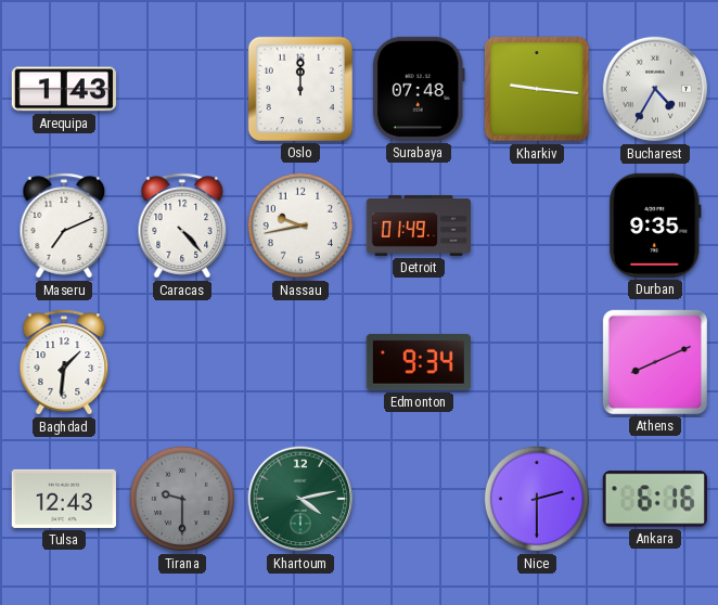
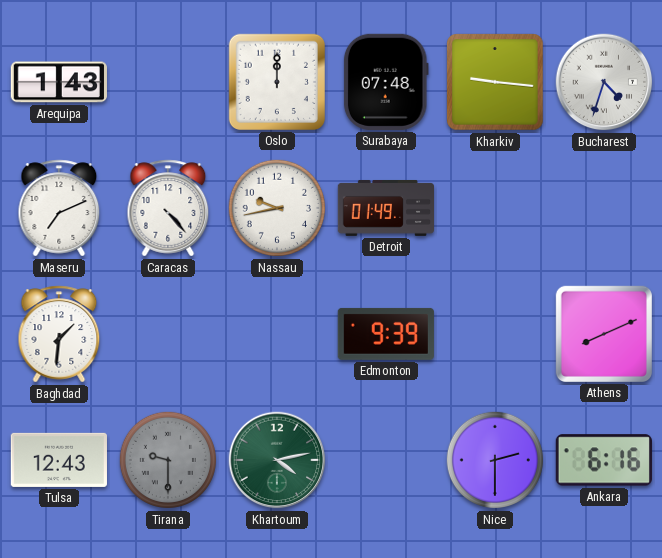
Bucharest: 4:35 -> 4:33 (604, 82)
Durban: 9:35 -> none (655, 226)
Edmonton: 9:34 -> 9:39 (386, 334)
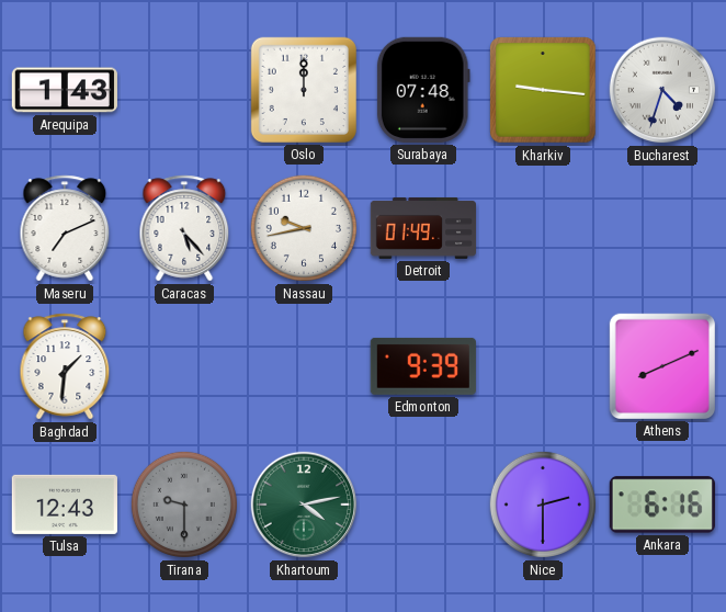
Caracas: 4:23 -> 5:23 (184, 228)
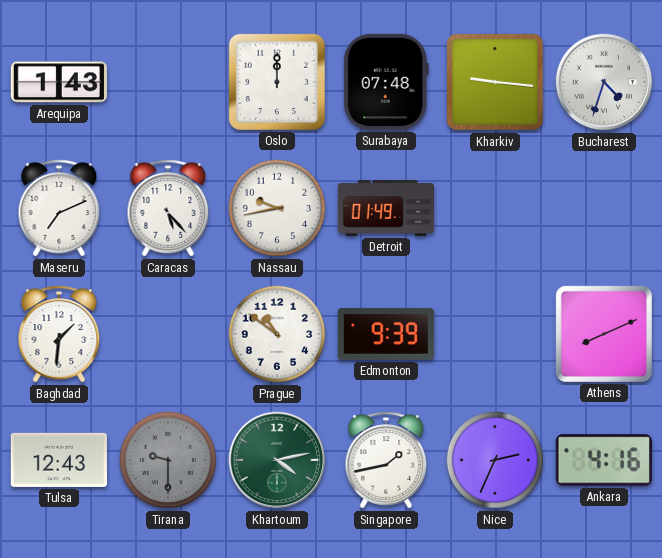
Prague: none -> 10:51 (277, 334)
Singapore: none -> 1:43 (386, 460)
Nice: 2:30 -> 2:34 (495, 460)
Ankara: 6:16 -> 4:16 (604, 460)
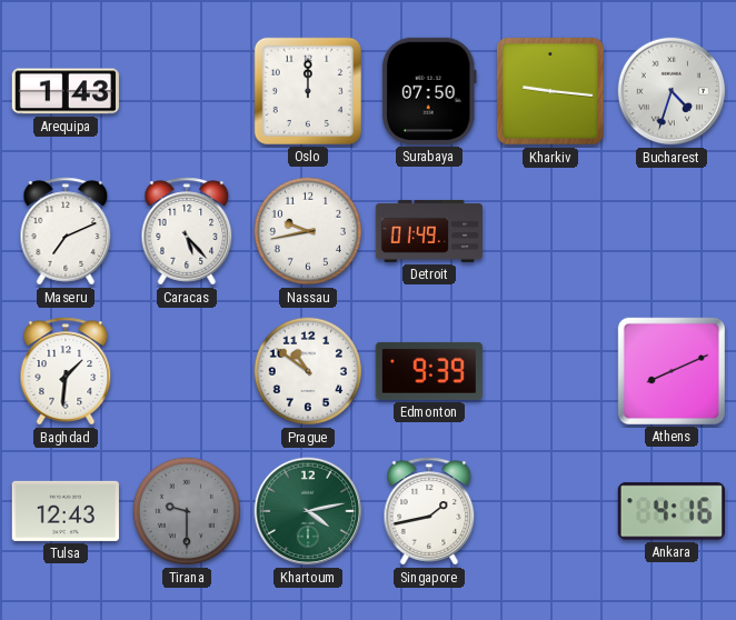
Surabaya: 07:48 -> 07:50 (429, 91)
Nice: 2:34 -> none (495, 460)
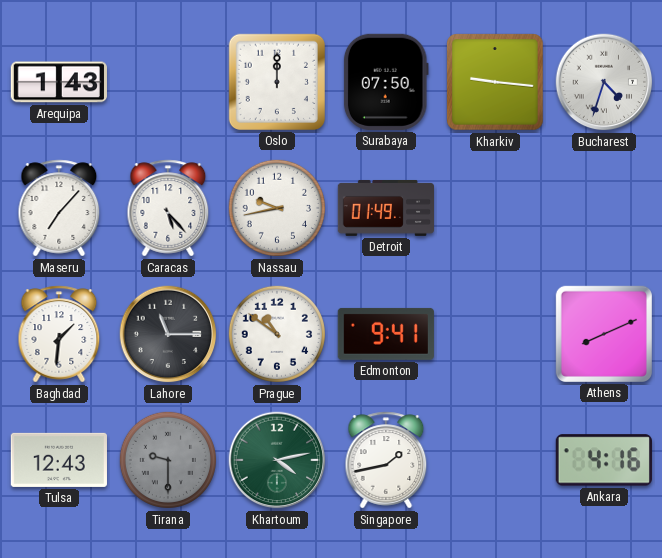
Maseru: 7:11 -> 7:07 (59, 208)
Lahore: none -> 11:15 (168, 334)
Edmonton: 9:39 -> 9:41 (386, 334)
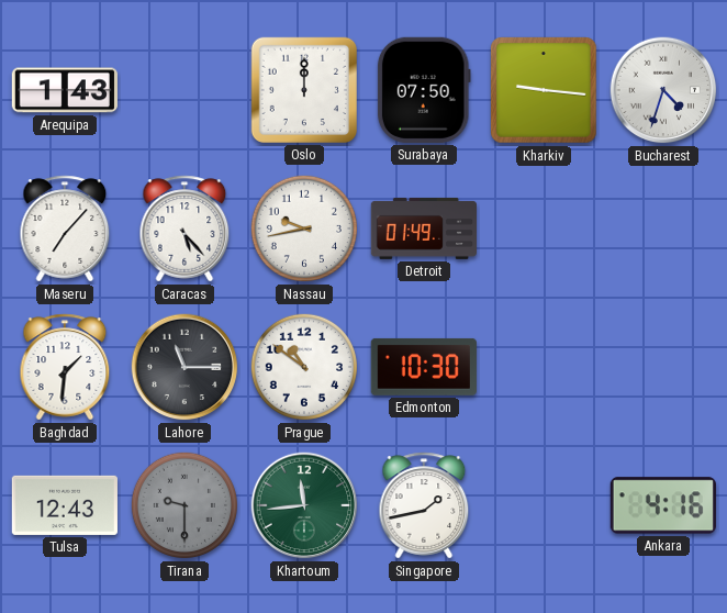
Edmonton: 9:41 -> 10:30 (424, 367)
Athens: 8:11 -> none (604, 334)
Khartoum: 4:13 -> 11:44 (304, 505)
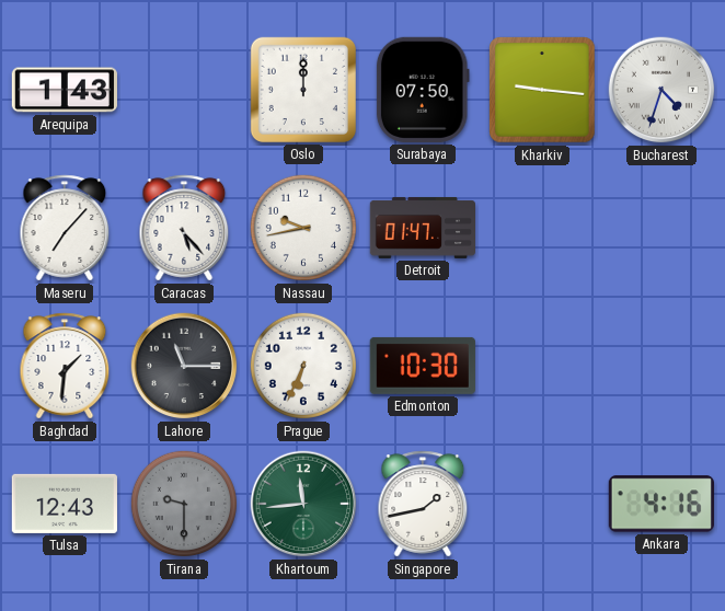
Detroit: 01:49 -> 01:47 (422, 228)
Prague: 10:51 -> 6:34 (303, 366)
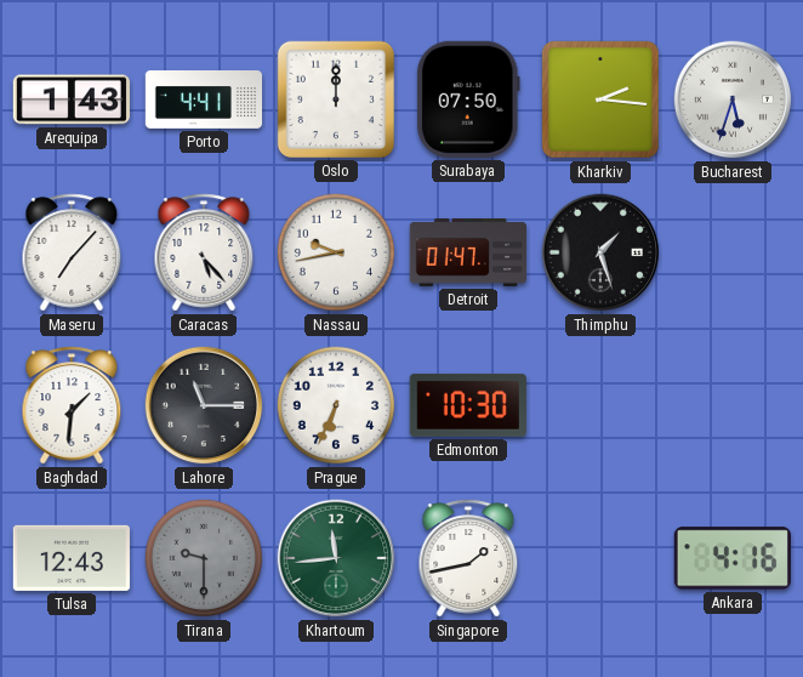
Porto: none -> 4:41 (203, 101)
Kharkiv: 9:16 -> 2:16 (600, 99)
Bucharest: 4:33 -> 5:33 (733, 99)
Thimphu: none -> 1:27 (600, 252)
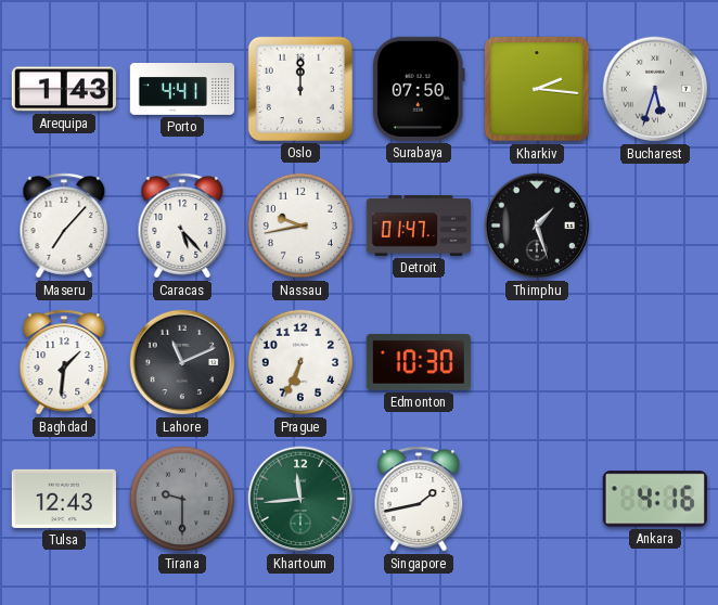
Lahore: 11:15 -> 11:11 (182, 362)
